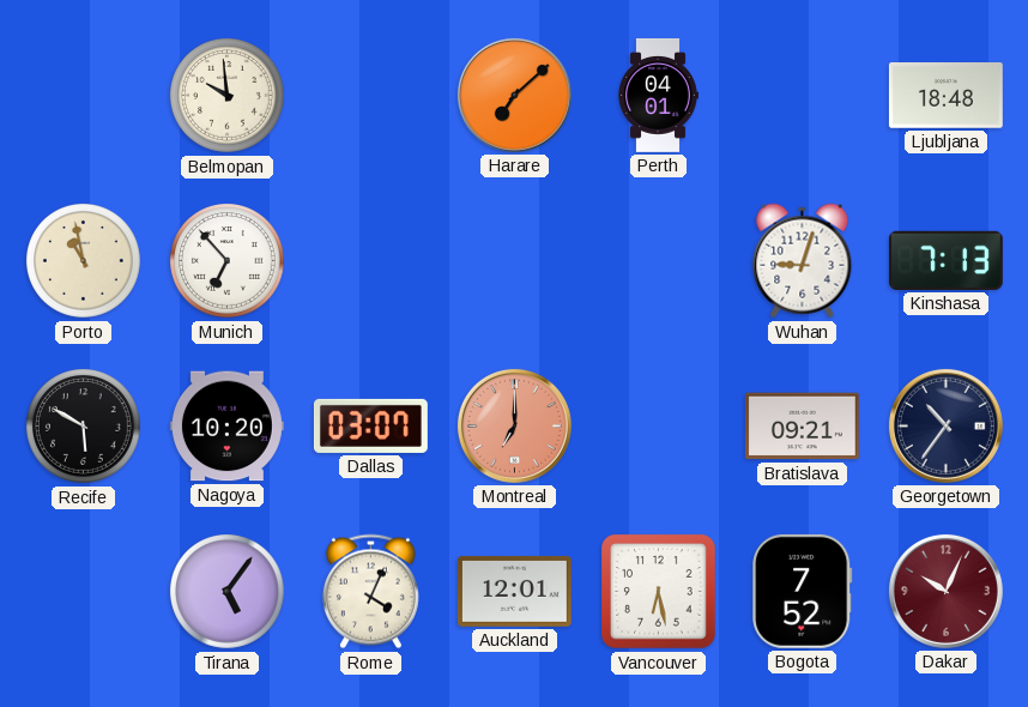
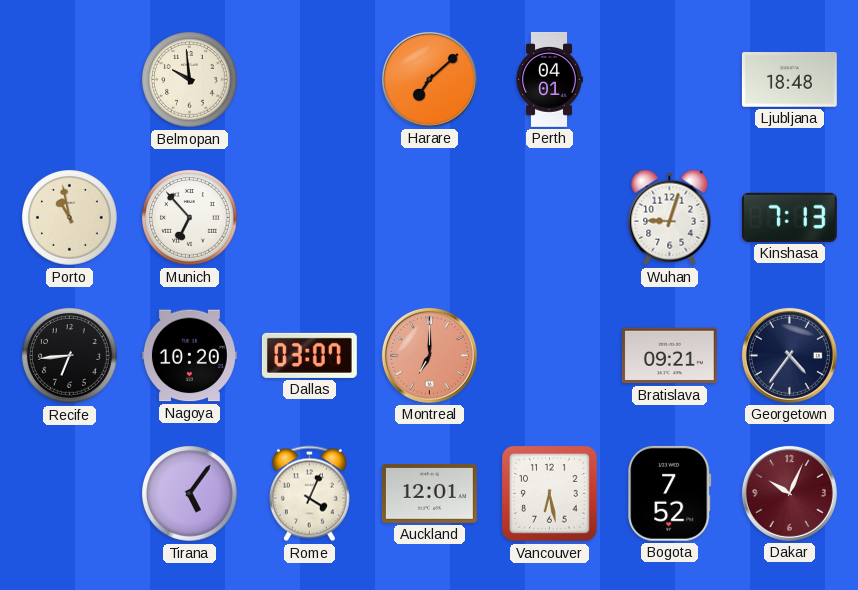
Recife: 5:50 -> 6:44 (70, 356)
Georgetown: 10:36 -> 4:36 (789, 355)
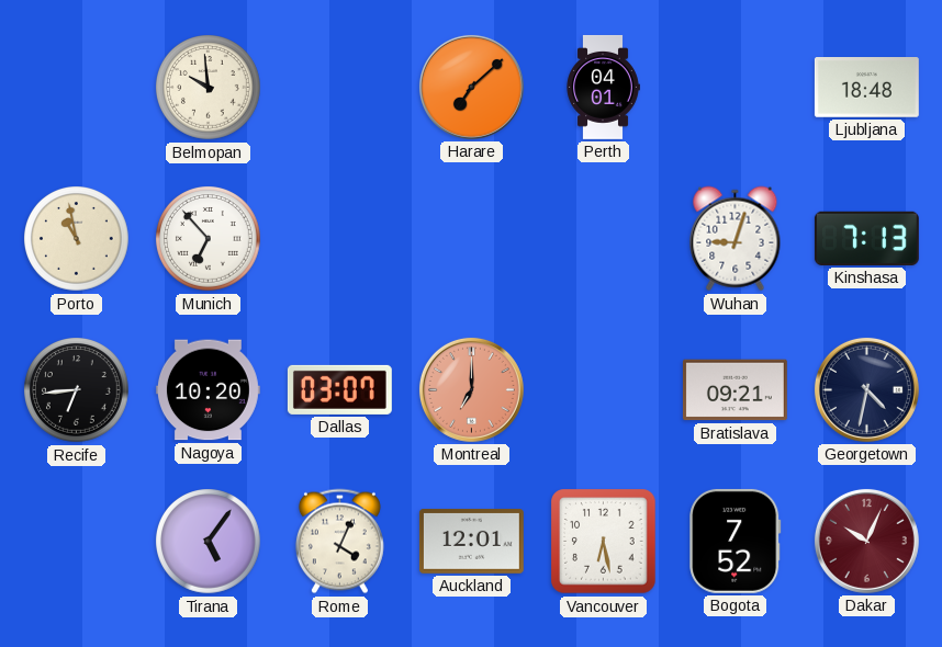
Georgetown: 4:36 -> 4:32 (866, 389)
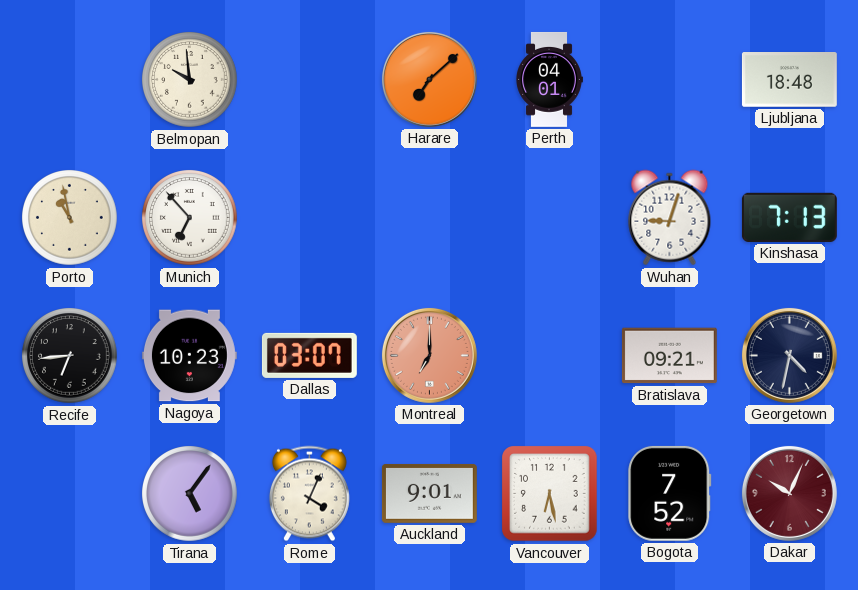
Nagoya: 10:20 -> 10:23 (189, 356)
Auckland: 12:01 -> 9:01 (429, 493)
